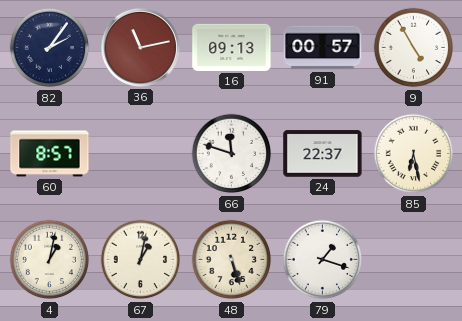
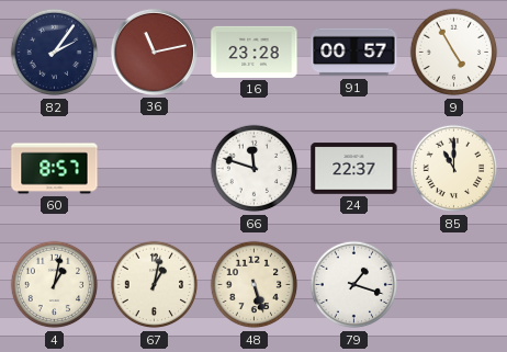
16: 09:13 -> 23:28 (255, 52)
85: 6:28 -> 11:00 (454, 169)
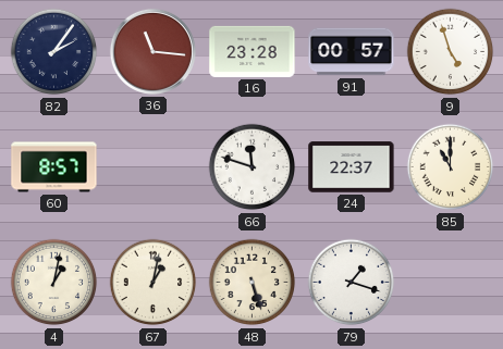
36: 11:13 -> 11:16 (152, 51)
9: 4:55 -> 4:57 (451, 52)
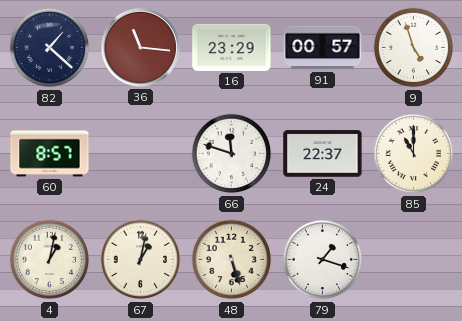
82: 2:06 -> 1:22 (50, 48)
16: 23:28 -> 23:29 (232, 47)
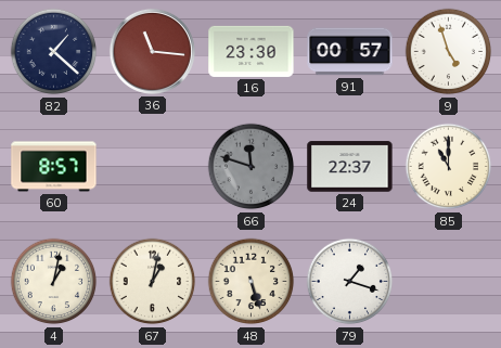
16: 23:29 -> 23:30 (252, 51)
66 dial: white -> grey (252, 167)
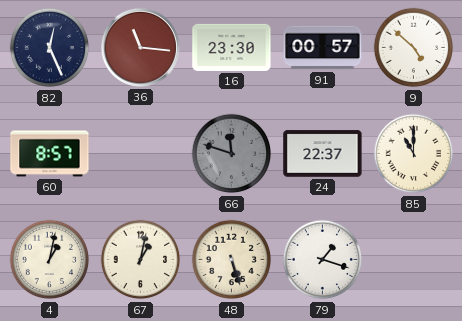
82: 1:22 -> 12:26 (50, 48)
9: 4:57 -> 4:52 (414, 48)
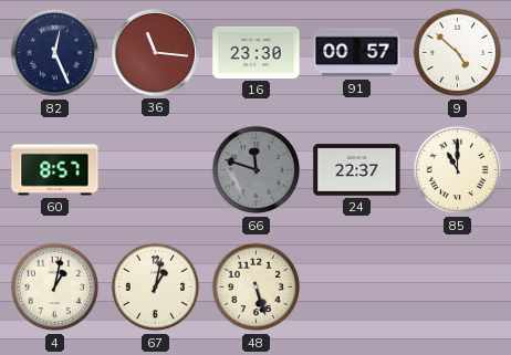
79: 1:18 -> none (323, 260)
